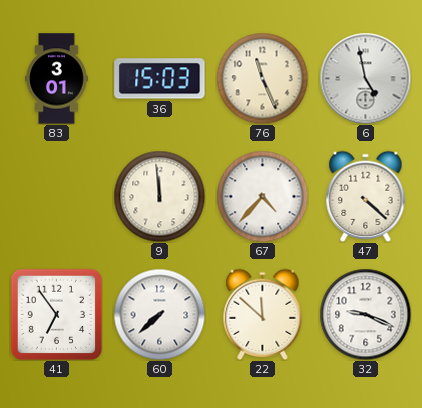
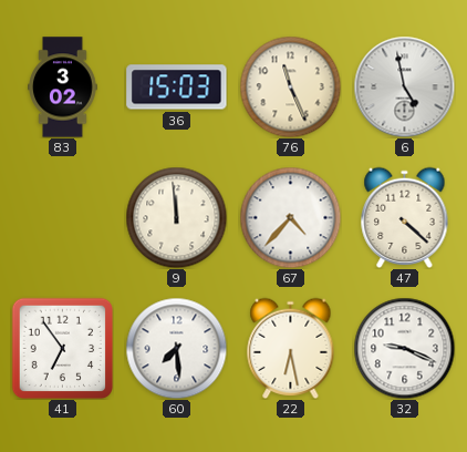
83: 3:01 -> 3:02 (63, 88)
60: 7:38 -> 7:29 (176, 348)
22: 11:52 -> 6:28 (291, 348)
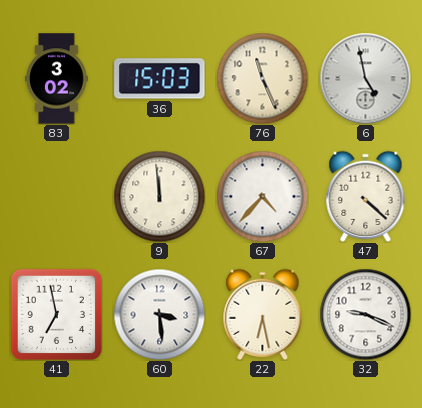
41: 6:54 -> 6:58 (56, 314)
60: 7:29 -> 3:29 (159, 314)
